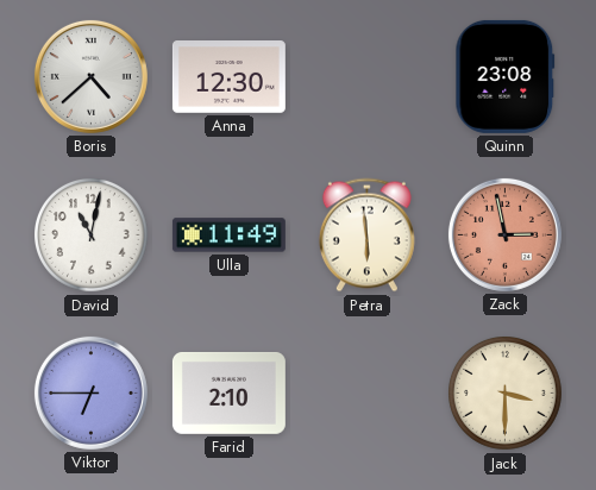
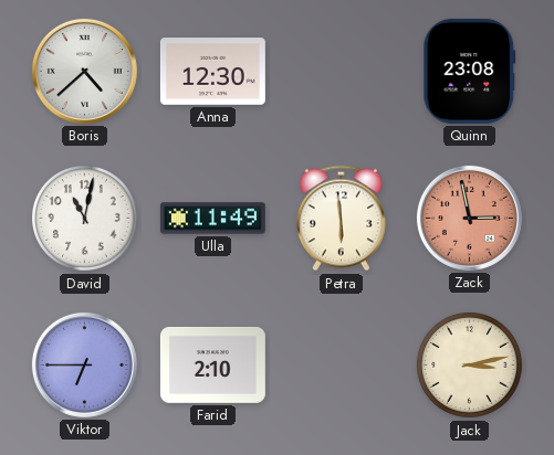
Jack: 3:30 -> 3:13 (470, 366)
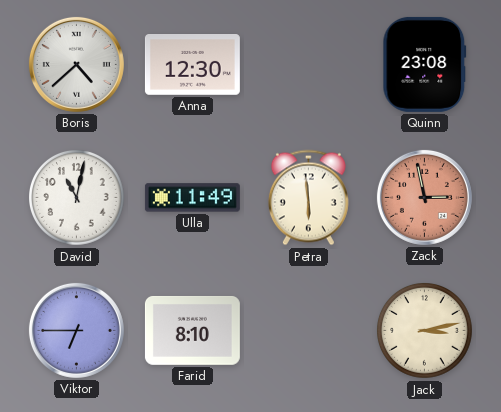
Farid: 2:10 -> 8:10 (192, 330)
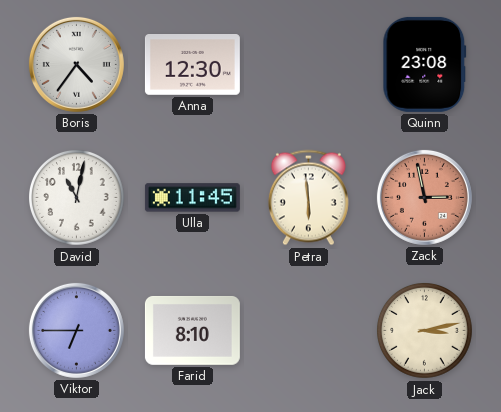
Boris: 4:38 -> 4:36 (76, 64)
Ulla: 11:49 -> 11:45 (192, 198)
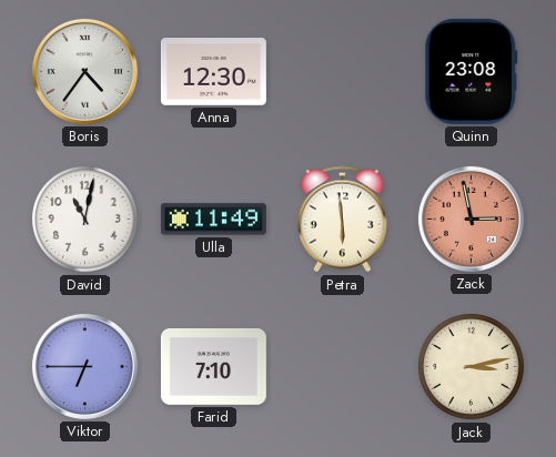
Ulla: 11:45 -> 11:49 (213, 220)
Farid: 8:10 -> 7:10 (213, 366)
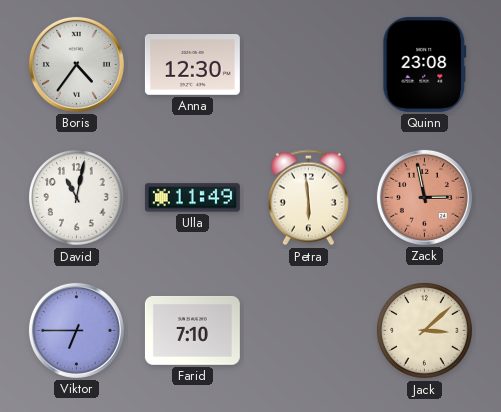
Jack: 3:13 -> 3:08 (425, 331)
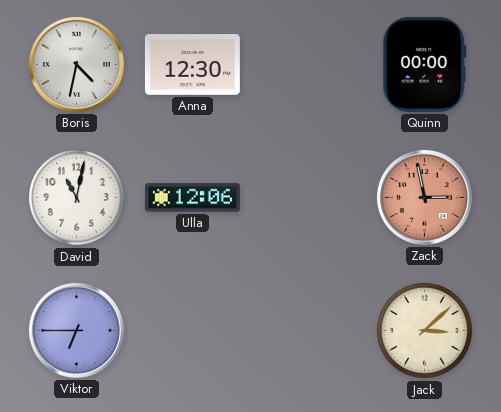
Boris: 4:36 -> 4:32 (76, 64)
Quinn: 23:08 -> 00:00 (425, 64)
Ulla: 11:49 -> 12:06 (192, 198)
Petra: 5:59 -> none (308, 198)
Farid: 7:10 -> none (192, 330)
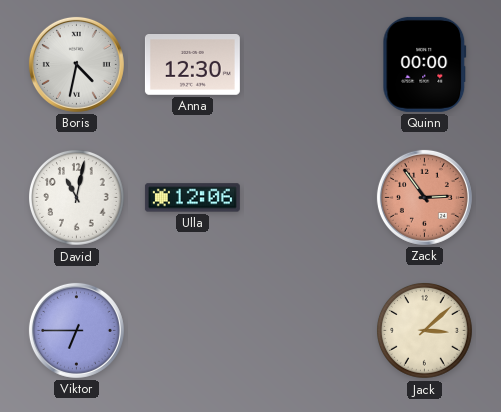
Zack: 2:58 -> 2:54 (424, 197)
